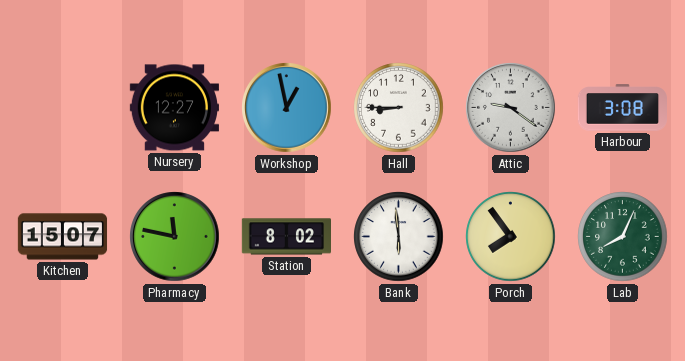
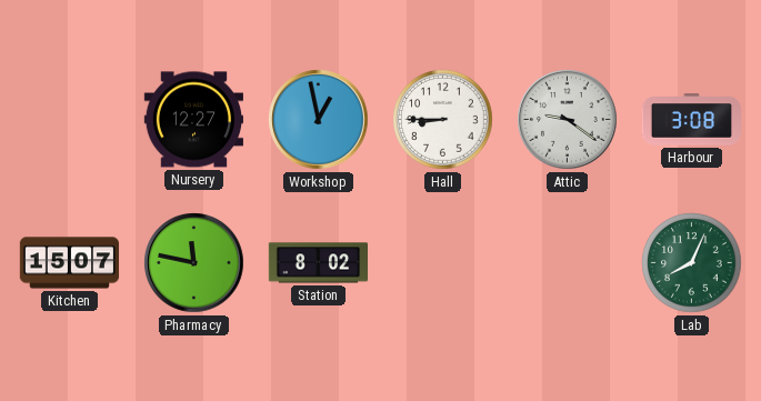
Bank: 5:59 -> none (399, 237)
Porch: 7:54 -> none (511, 237)
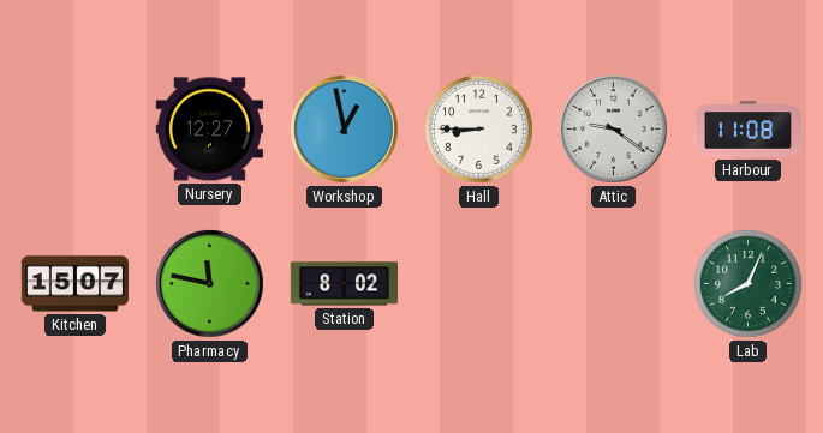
Harbour: 3:08 -> 11:08 (749, 130)
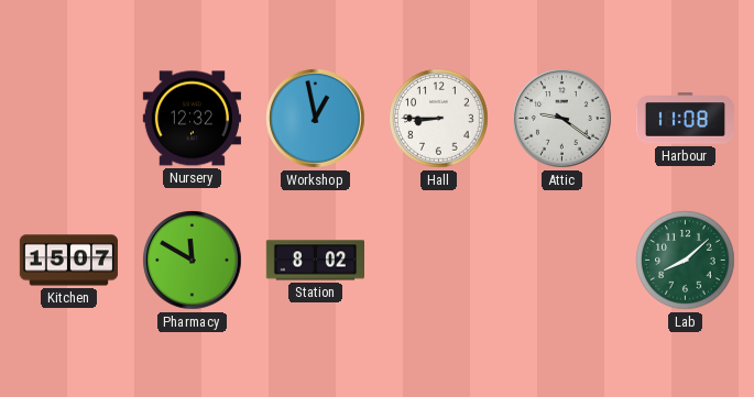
Nursery: 12:27 -> 12:32 (192, 119)
Pharmacy: 11:47 -> 11:50 (193, 261)
Lab: 8:04 -> 8:08 (686, 261)
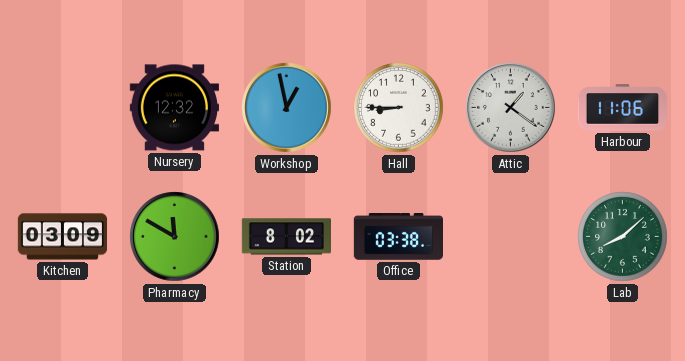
Attic: 9:21 -> 1:21 (511, 108)
Harbour: 11:08 -> 11:06 (623, 108)
Kitchen: 15:07 -> 03:09 (63, 237)
Office: none -> 03:38 (398, 237)
